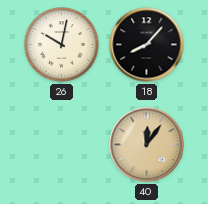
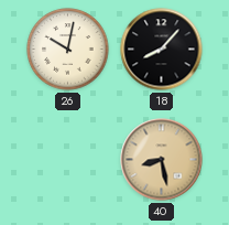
40: 12:06 -> 8:28 (162, 160)
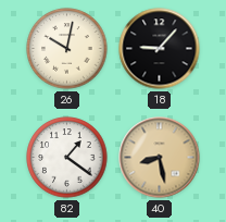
18: 8:07 -> 9:07 (160, 49)
82: none -> 1:21 (67, 158)
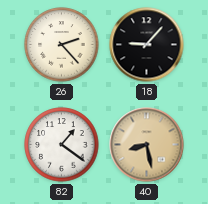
26: 10:02 -> 2:23 (62, 45)
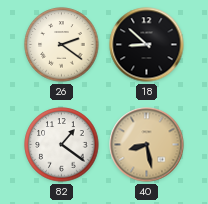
26: 2:23 -> 2:21 (62, 45)
18: 9:07 -> 8:52 (147, 45)
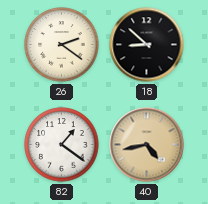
40: 8:28 -> 4:43 (147, 145)
